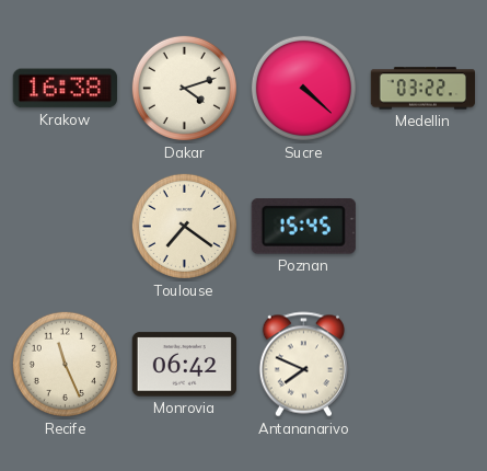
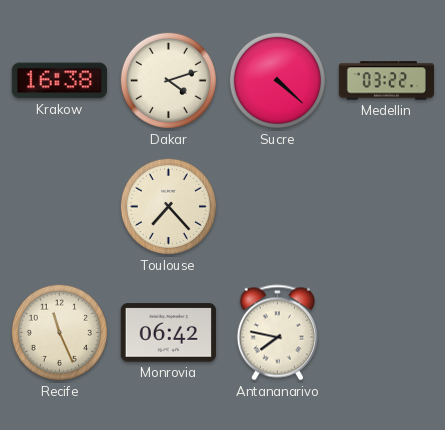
Toulouse: 7:21 -> 7:23 (168, 206)
Poznan: 15:45 -> none (303, 227)
Antananarivo: 7:49 -> 7:47 (277, 333)
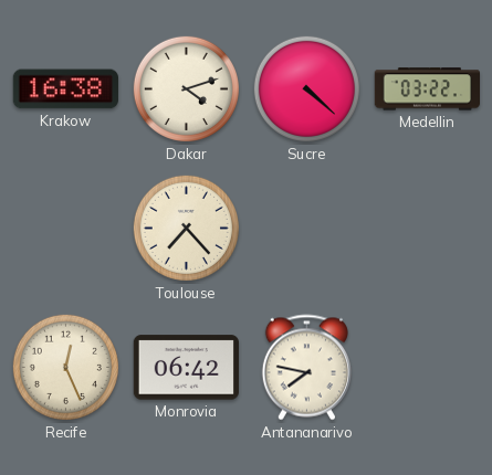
Recife: 11:26 -> 12:26 (65, 367)
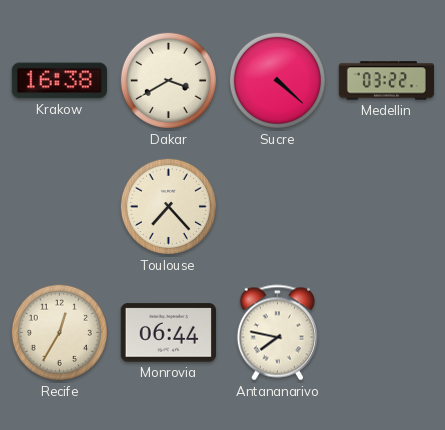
Dakar: 4:12 -> 3:40 (168, 80)
Recife: 12:26 -> 12:35 (59, 332)
Monrovia: 06:42 -> 06:44 (168, 333)
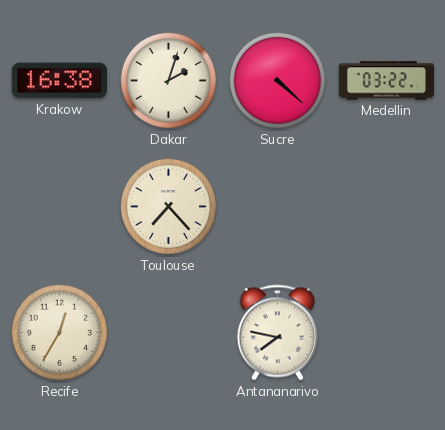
Dakar: 3:40 -> 2:03 (168, 80)
Monrovia: 06:44 -> none (168, 333)
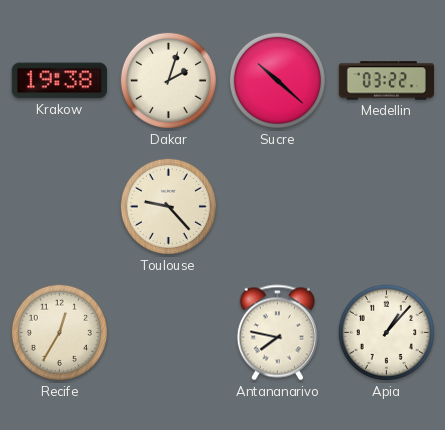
Krakow: 16:38 -> 19:38 (59, 81)
Sucre: 4:22 -> 10:22 (277, 80)
Toulouse: 7:23 -> 9:23 (168, 206)
Apia: none -> 1:07 (386, 332)
